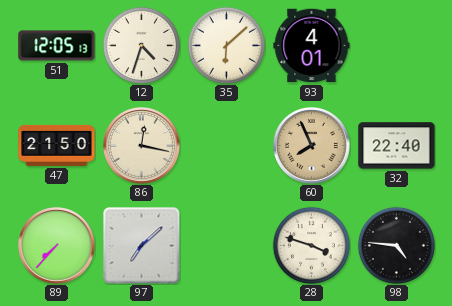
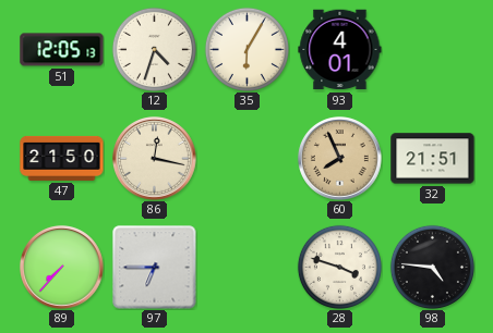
35: 6:08 -> 6:05 (246, 49)
32: 22:40 -> 21:51 (433, 159)
97: 7:08 -> 6:45 (155, 268)
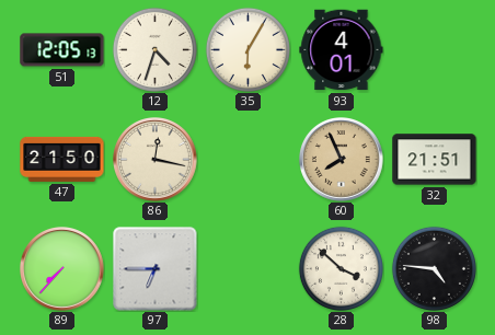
28: 3:48 -> 3:52 (341, 268)
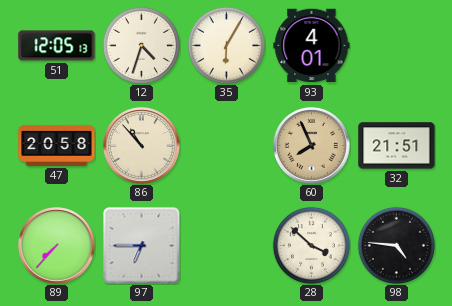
47: 21:50 -> 20:58 (57, 145)
86: 12:17 -> 10:53 (142, 146)
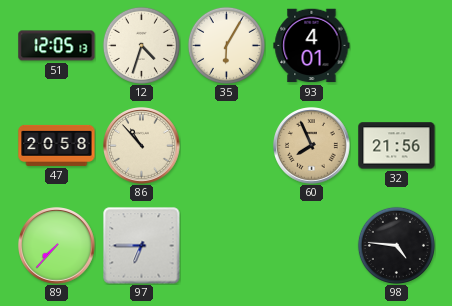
32: 21:51 -> 21:56 (397, 146)
28: 3:52 -> none (311, 245)
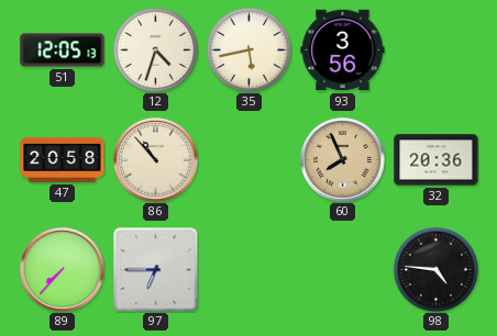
35: 6:05 -> 5:43 (248, 49)
93: 4:01 -> 3:56 (343, 51)
32: 21:56 -> 20:36 (437, 160)
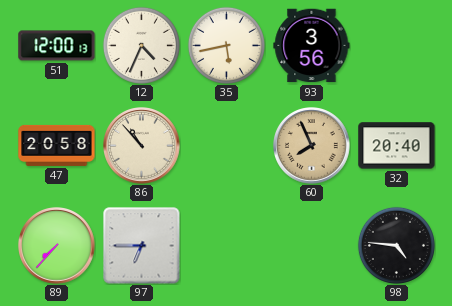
51: 12:05 -> 12:00 (57, 46)
12: 4:33 -> 4:34 (141, 45)
32: 20:36 -> 20:40 (397, 146)
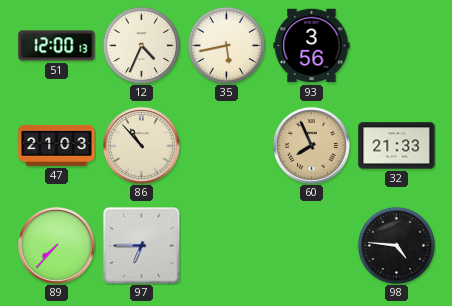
47: 20:58 -> 21:03 (57, 145)
32: 20:40 -> 21:33 (397, 146)
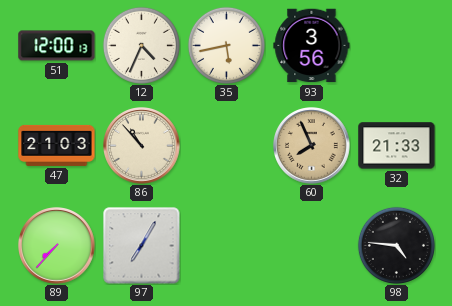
97: 6:45 -> 7:05 (142, 246)
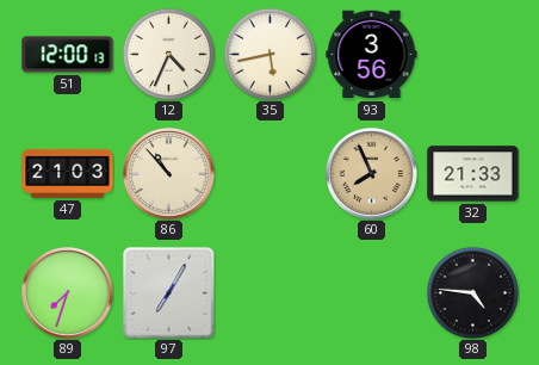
89: 7:37 -> 7:33 (68, 293)
